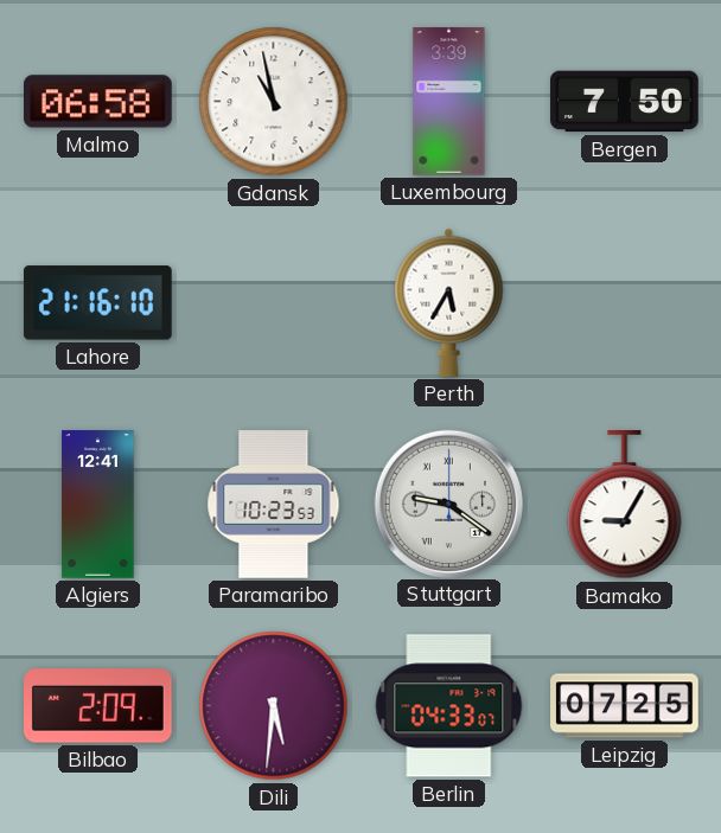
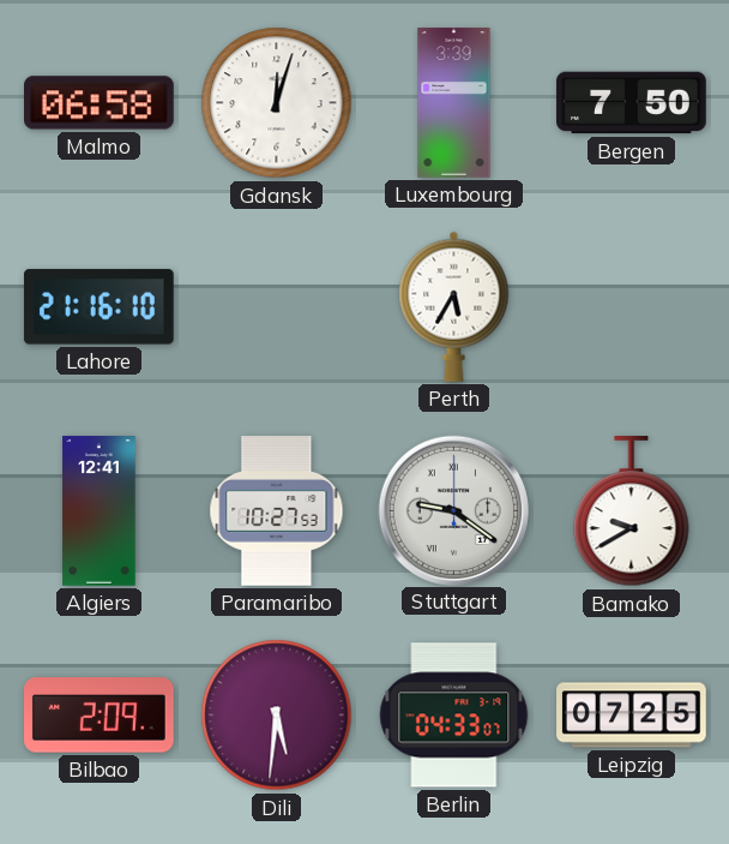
Gdansk: 10:58 -> 12:03 (277, 103)
Paramaribo: 10:23 -> 10:27 (277, 511)
Bamako: 9:05 -> 9:40 (632, 513)
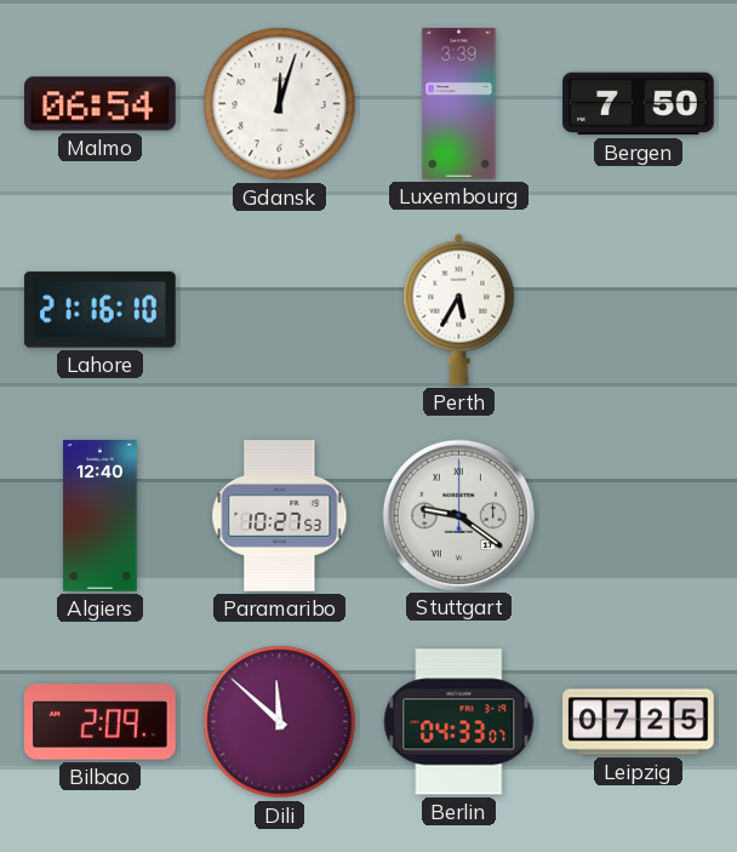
Malmo: 06:58 -> 06:54 (101, 104)
Algiers: 12:41 -> 12:40 (101, 516)
Bamako: 9:40 -> none (632, 513)
Dili: 5:31 -> 11:52 (280, 722)
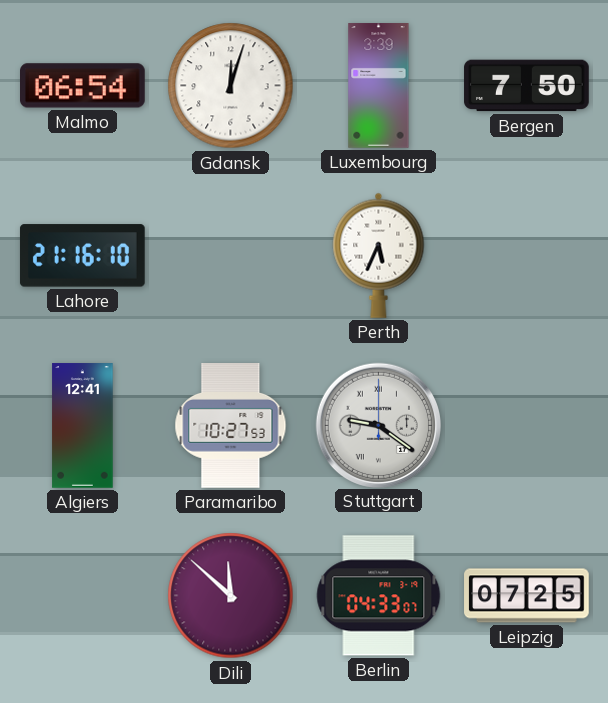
Perth: 5:35 -> 5:34 (379, 255)
Algiers: 12:40 -> 12:41 (83, 426)
Bilbao: 2:09 -> none (101, 722)
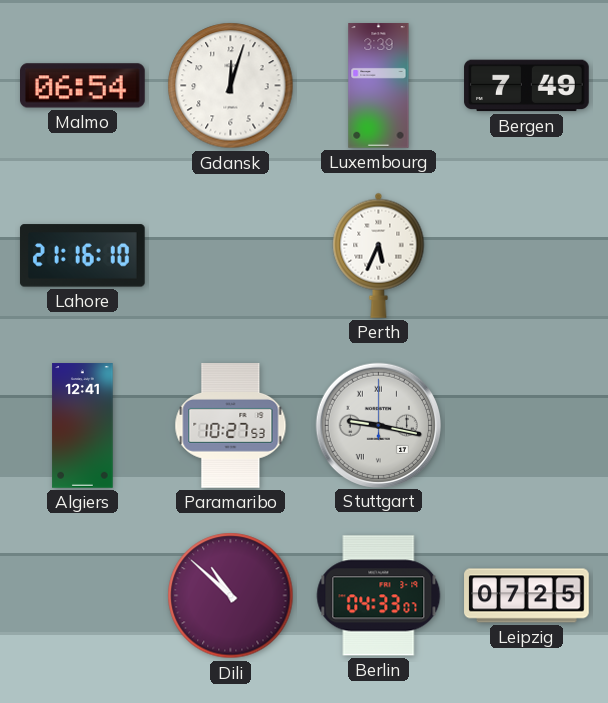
Bergen: 7:50 -> 7:49 (527, 86)
Stuttgart: 9:21 -> 9:17 (378, 425)
Dili: 11:52 -> 10:52 (231, 596)
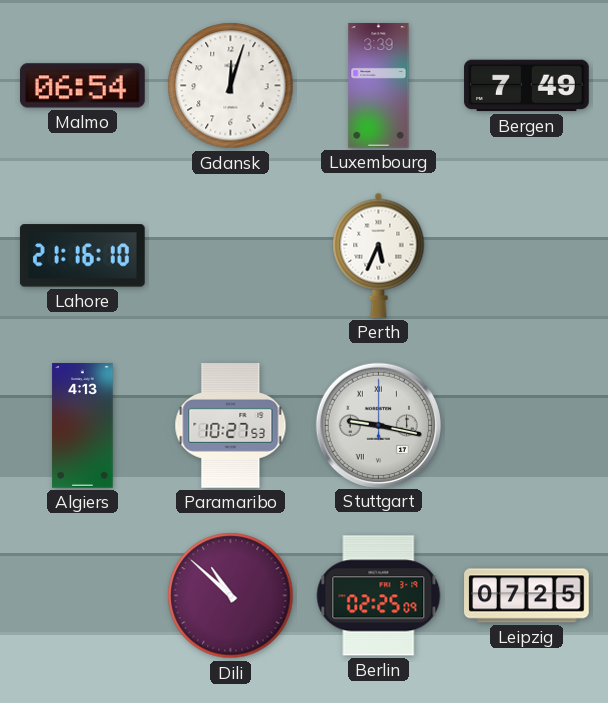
Algiers: 12:41 -> 4:13 (83, 426)
Berlin: 04:33 -> 02:25 (379, 596)
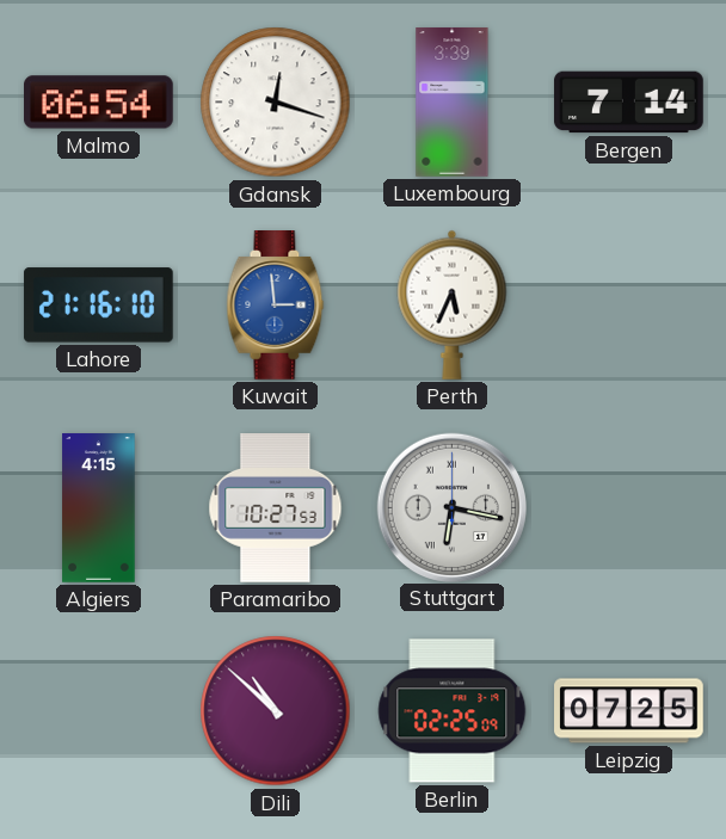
Gdansk: 12:03 -> 12:18 (276, 103)
Bergen: 7:49 -> 7:14 (629, 103)
Kuwait: none -> 2:59 (276, 306)
Algiers: 4:13 -> 4:15 (99, 508)
Stuttgart: 9:17 -> 6:17 (451, 507)
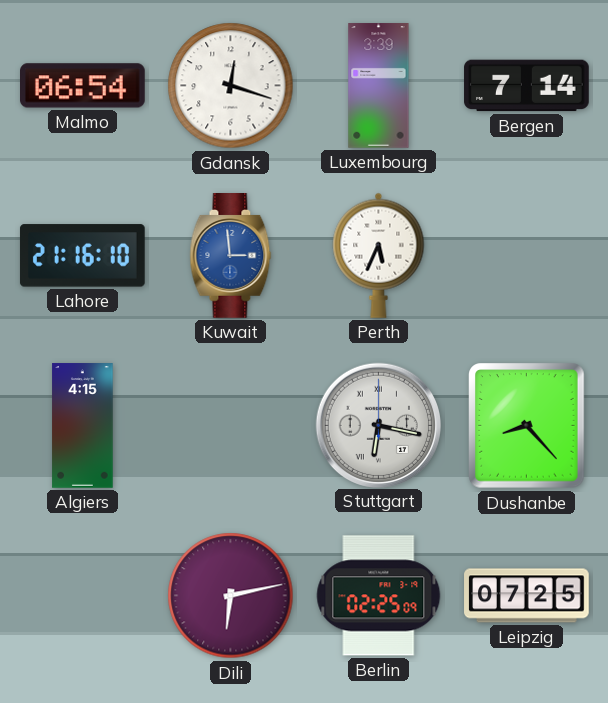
Paramaribo: 10:27 -> none (276, 508)
Dushanbe: none -> 8:23 (527, 426)
Dili: 10:52 -> 6:13 (231, 596)
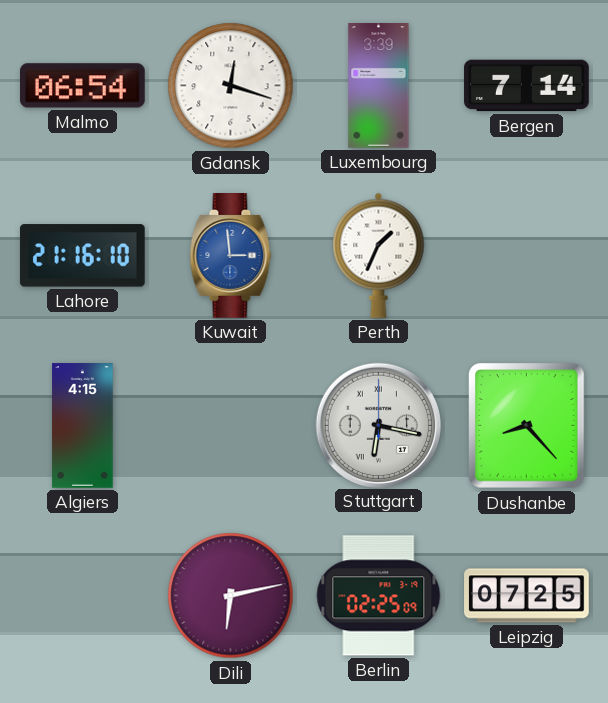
Perth: 5:34 -> 1:34 (379, 255)
